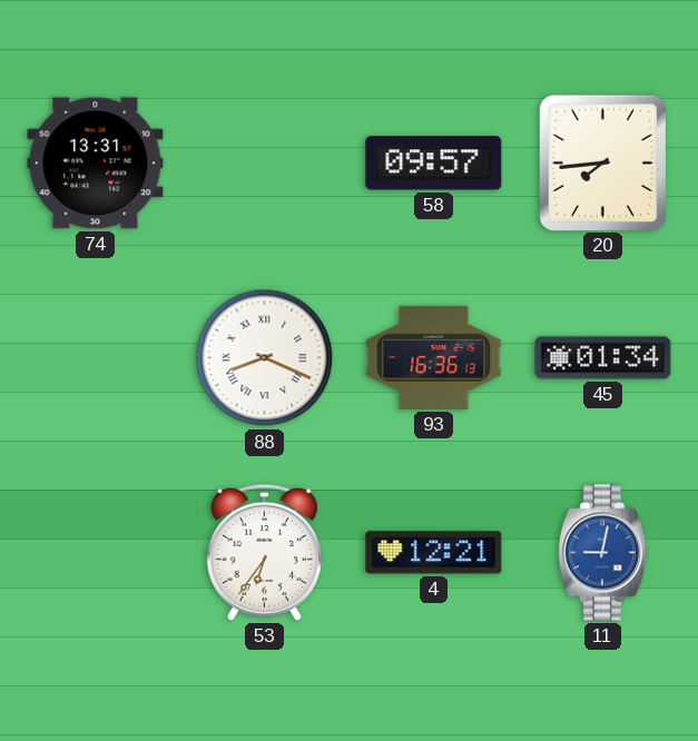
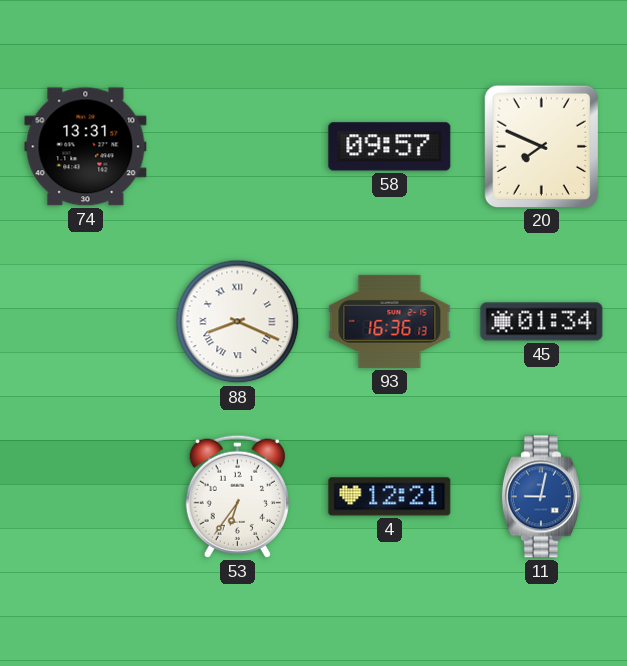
20: 7:44 -> 7:49 (541, 146)
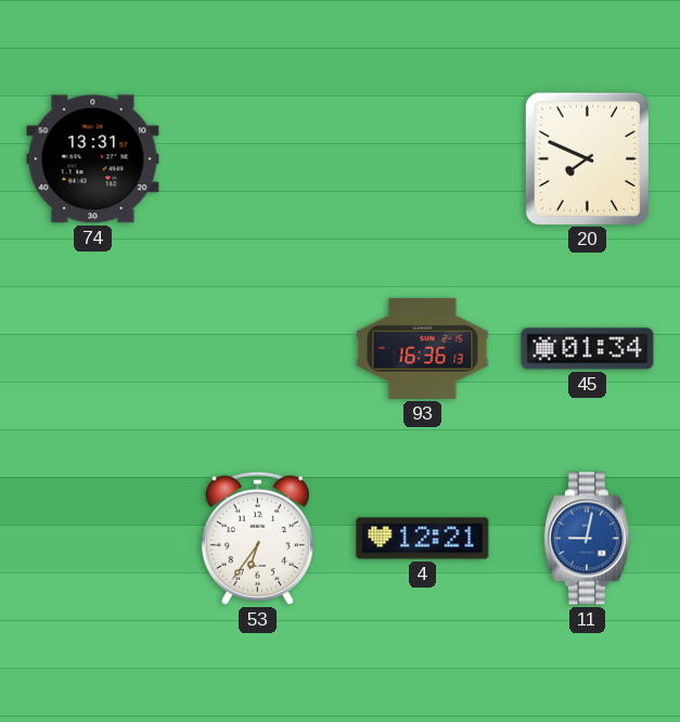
58: 09:57 -> none (390, 147)
88: 8:19 -> none (238, 322)
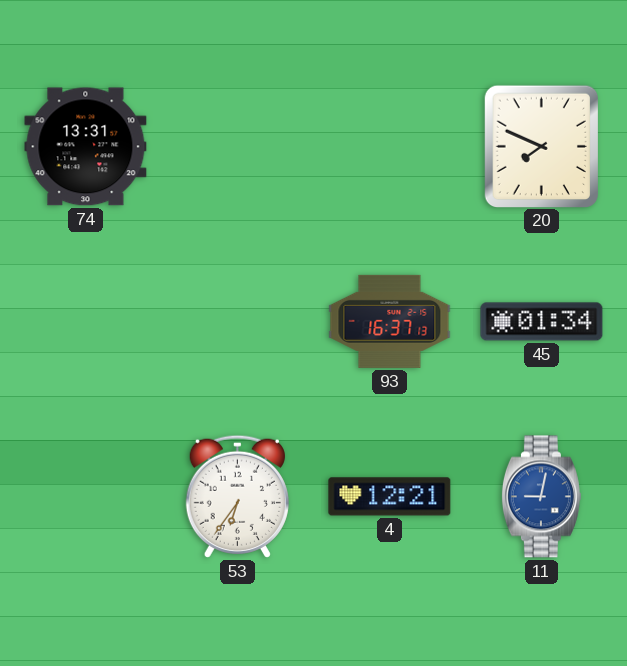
93: 16:36 -> 16:37 (390, 321)
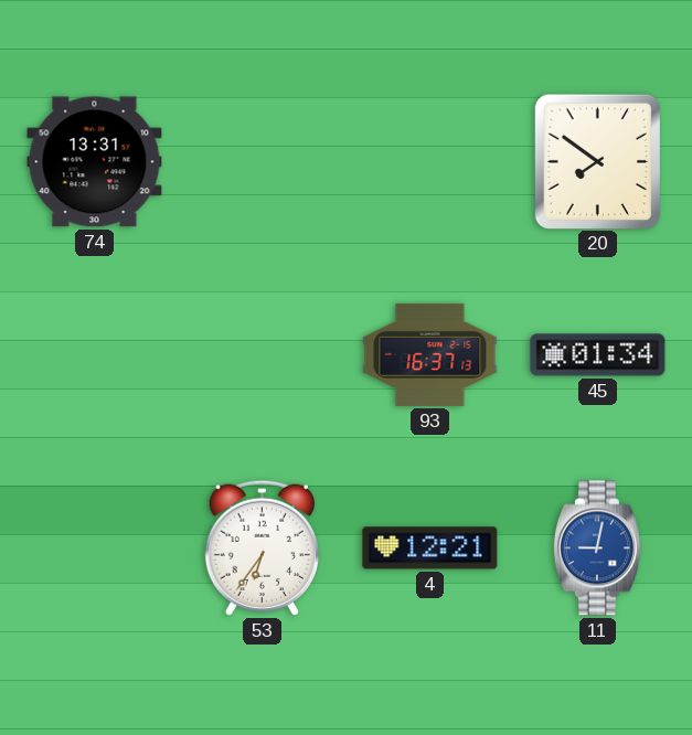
20: 7:49 -> 7:51 (597, 161)
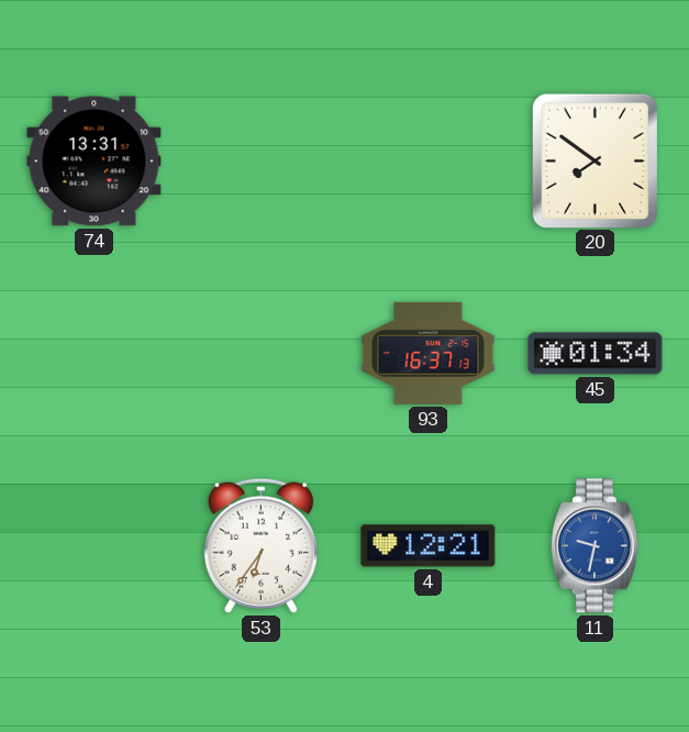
11: 9:02 -> 9:32 (594, 546)
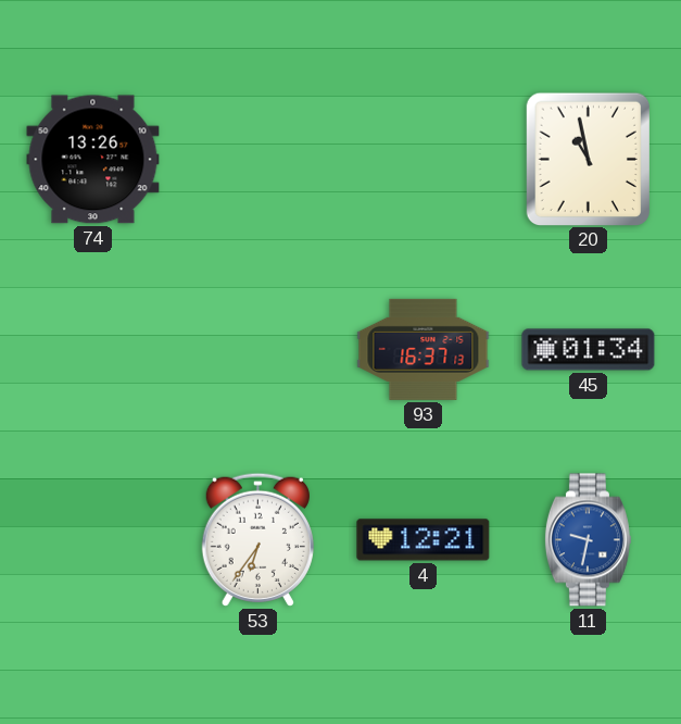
74: 13:31 -> 13:26 (93, 160)
20: 7:51 -> 10:58 (588, 159)
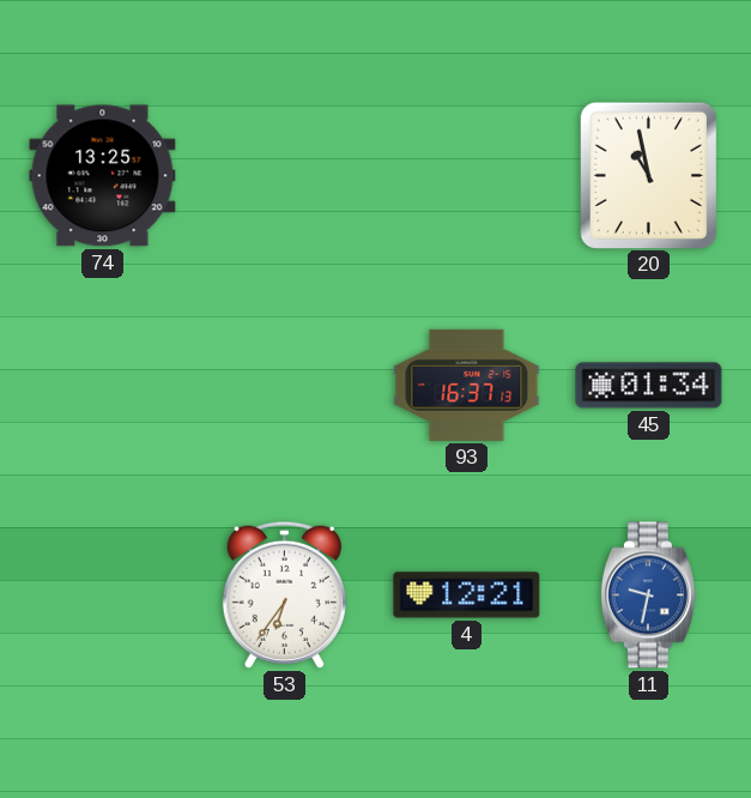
74: 13:26 -> 13:25 (103, 176)
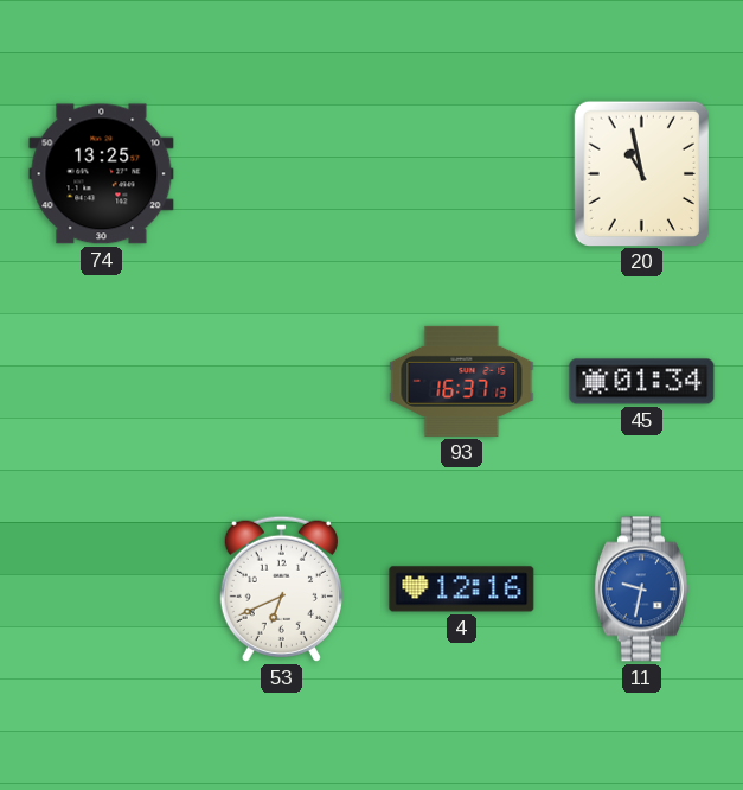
53: 6:36 -> 6:41 (281, 588)
4: 12:21 -> 12:16 (462, 590)
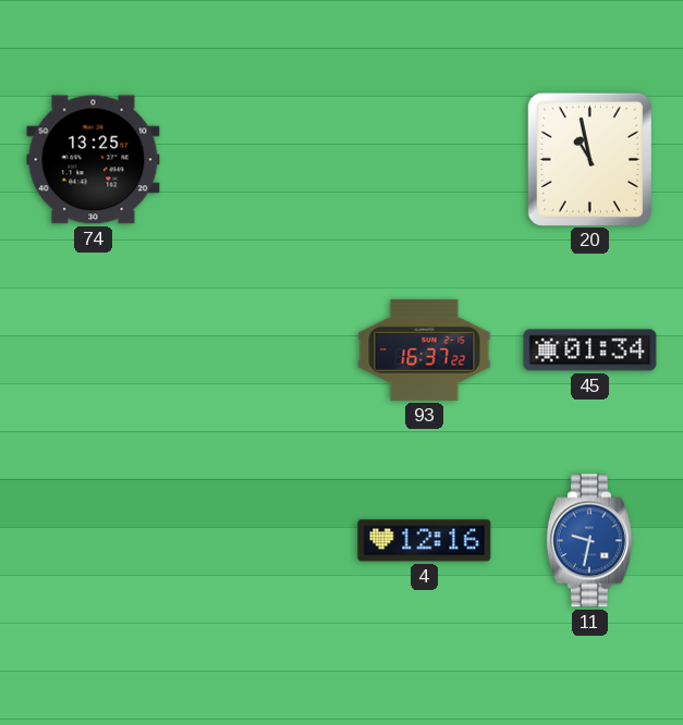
93: 16:37:13 -> 16:37:22 (425, 349)
53: 6:41 -> none (281, 588)
